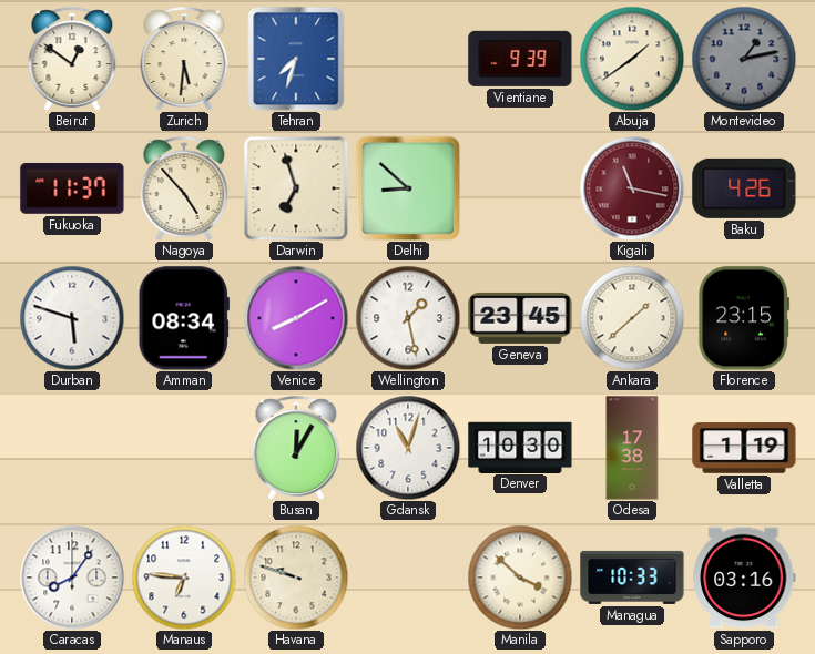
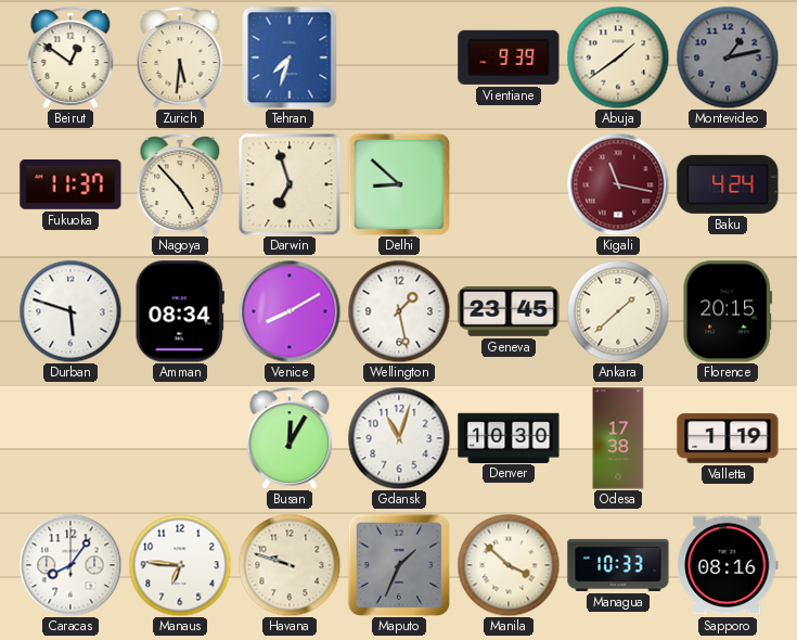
Baku: 4:26 -> 4:24 (728, 184)
Florence: 23:15 -> 20:15 (728, 311)
Maputo: none -> 1:34 (399, 565)
Sapporo: 03:16 -> 08:16 (729, 565)
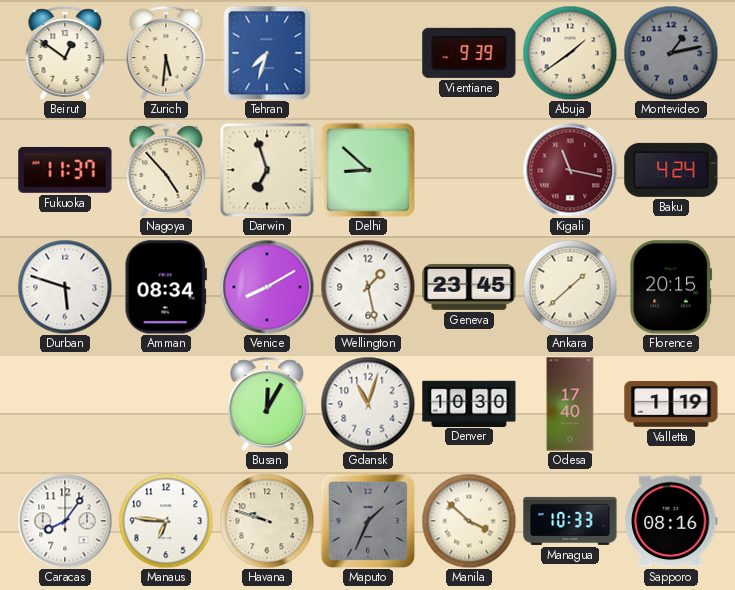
Odesa: 17:38 -> 17:40 (570, 404)
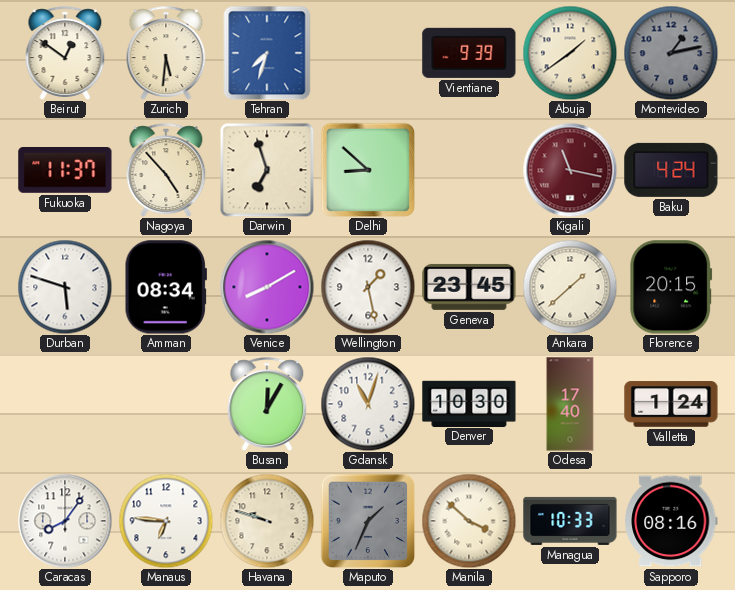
Valletta: 1:19 -> 1:24 (671, 404)
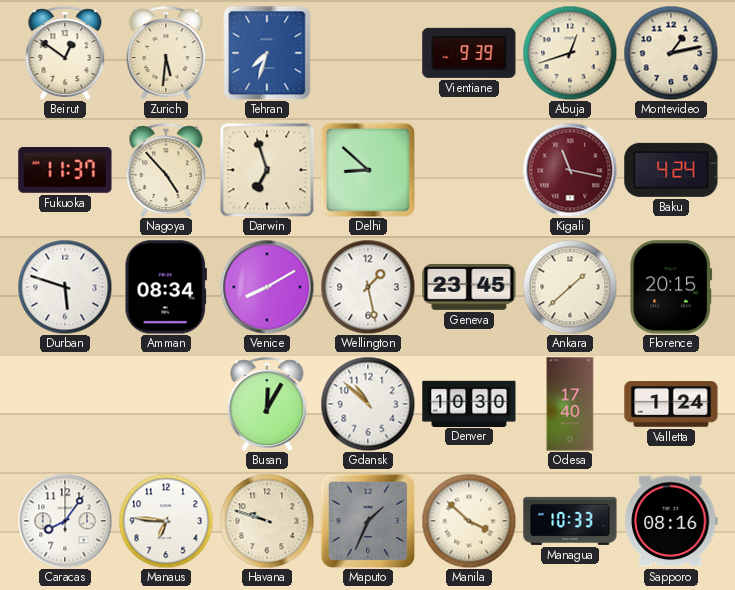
Abuja: 1:39 -> 12:42 (570, 53)
Montevideo dial: grey -> cream (671, 53)
Gdansk: 11:03 -> 10:52 (368, 404)
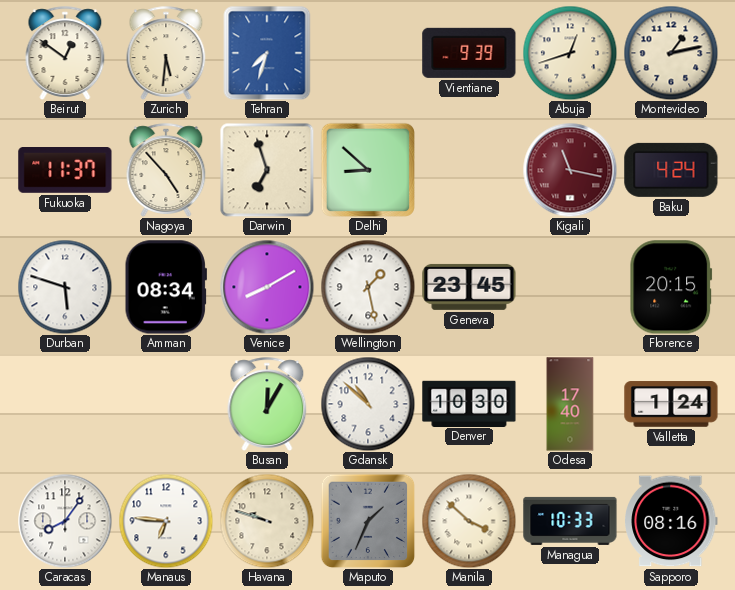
Ankara: 1:38 -> none (570, 287)
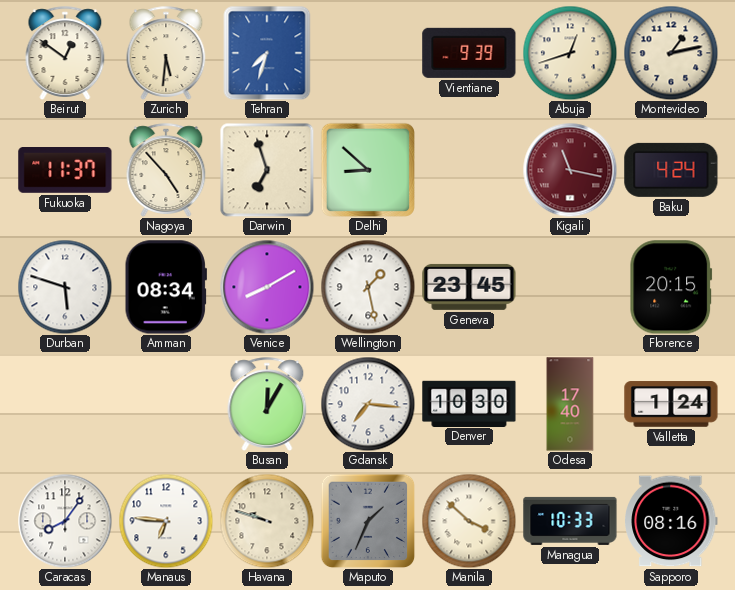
Gdansk: 10:52 -> 7:16 (368, 404)
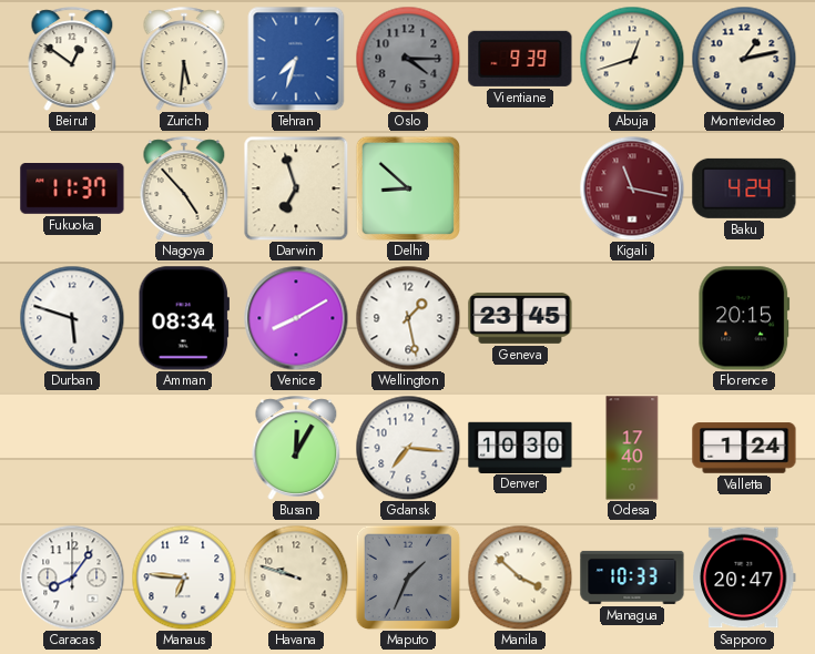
Oslo: none -> 4:15 (408, 59)
Sapporo: 08:16 -> 20:47 (745, 578)
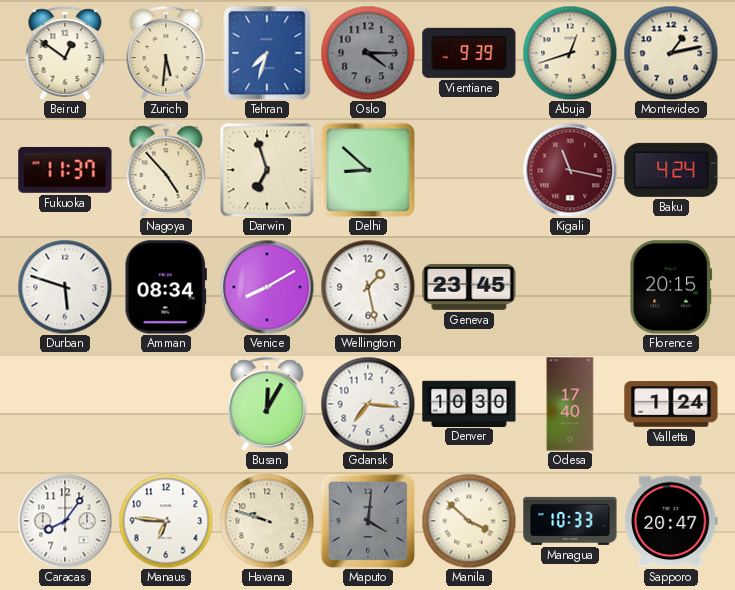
Maputo: 1:34 -> 4:01 (368, 521)
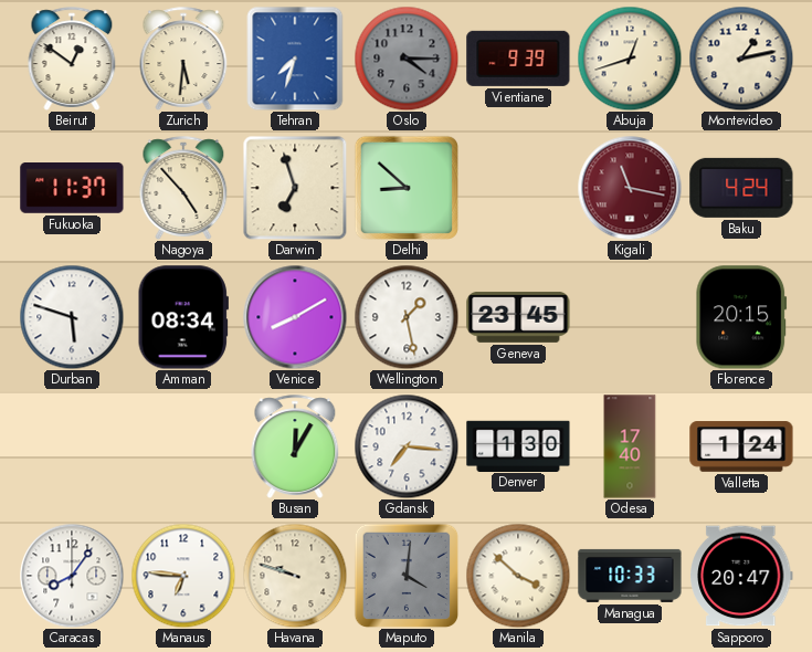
Denver: 10:30 -> 1:30 (518, 445)
